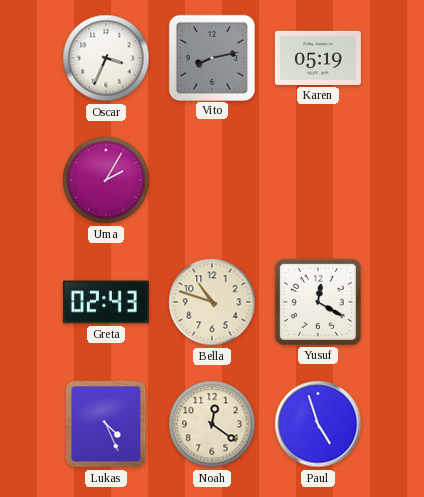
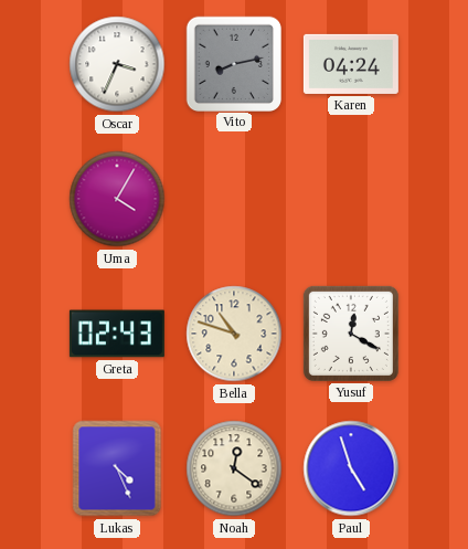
Karen: 05:19 -> 04:24 (351, 64)
Uma: 2:05 -> 4:05 (117, 199)
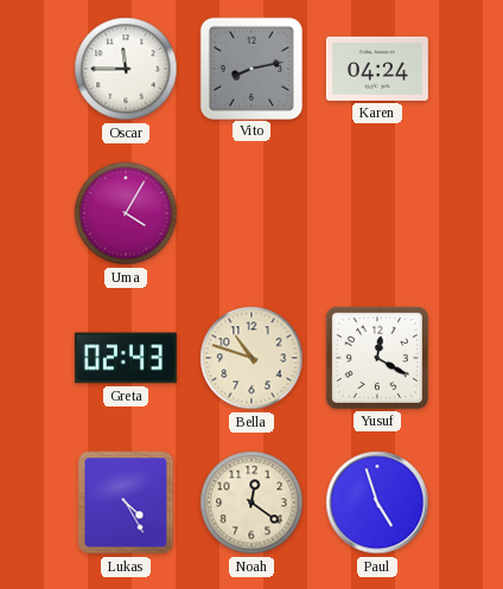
Oscar: 3:34 -> 11:45 (126, 69)
Lukas: 4:26 -> 4:25 (126, 502)
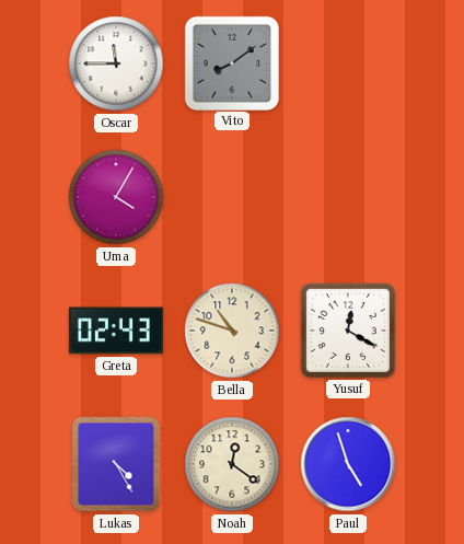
Vito: 8:13 -> 8:09 (231, 62)
Karen: 04:24 -> none (377, 69)
